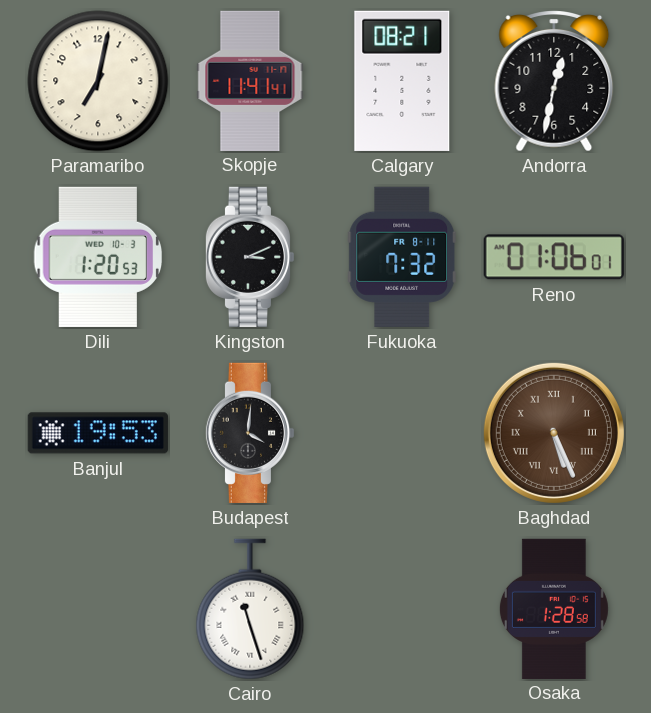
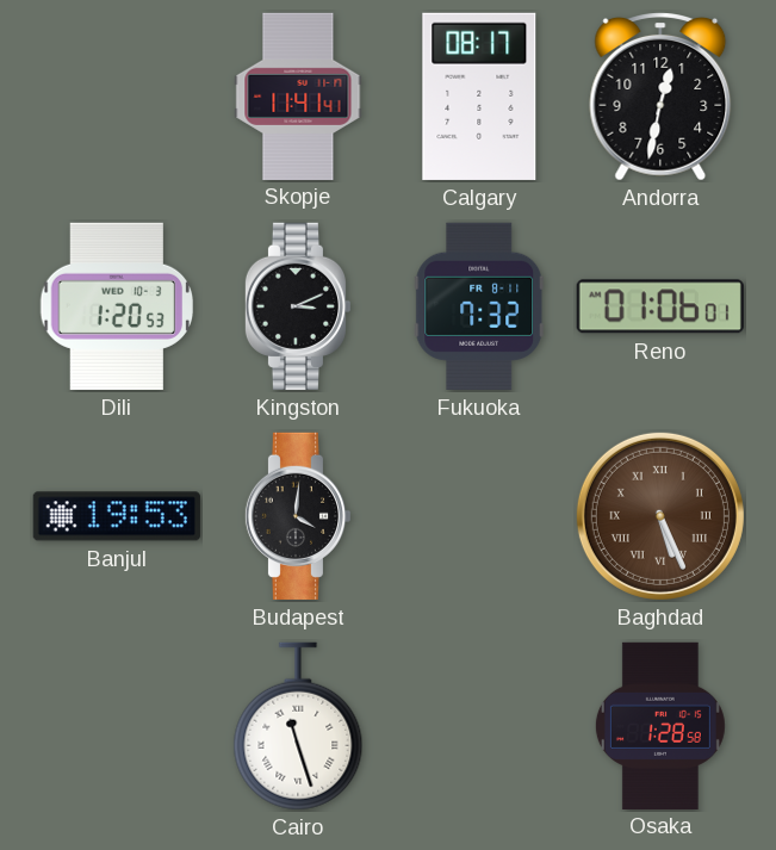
Paramaribo: 7:02 -> none (98, 81)
Calgary: 08:21 -> 08:17 (479, 97)
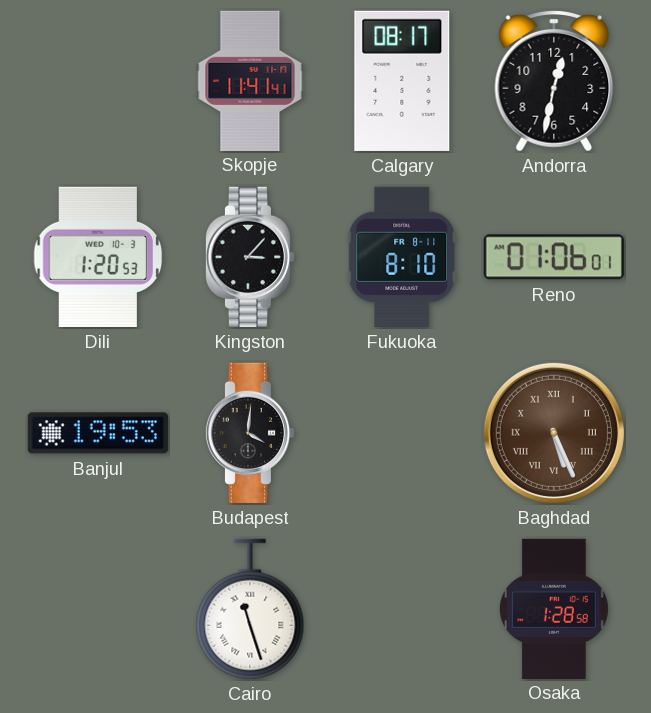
Kingston: 3:11 -> 3:07 (250, 257)
Fukuoka: 7:32 -> 8:10 (402, 257)
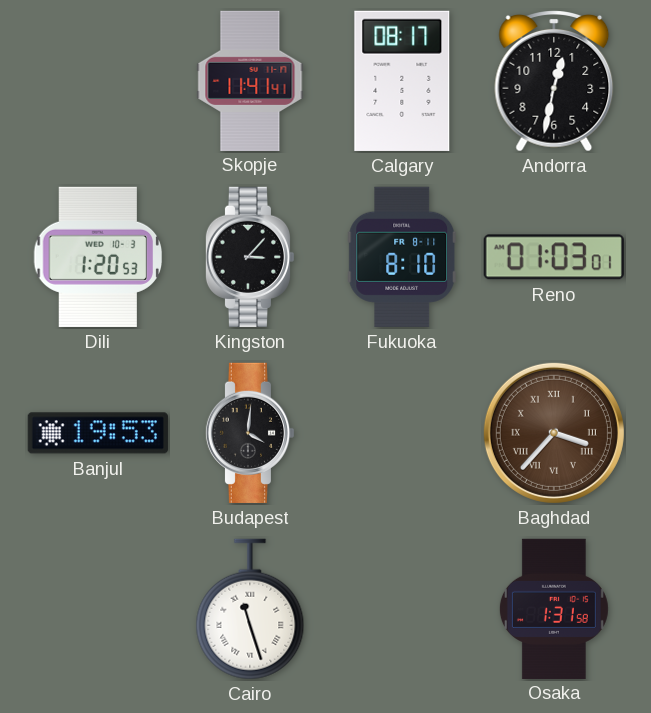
Reno: 01:06 -> 01:03 (554, 257)
Baghdad: 5:26 -> 3:37 (554, 433)
Osaka: 1:28 -> 1:31 (554, 608)
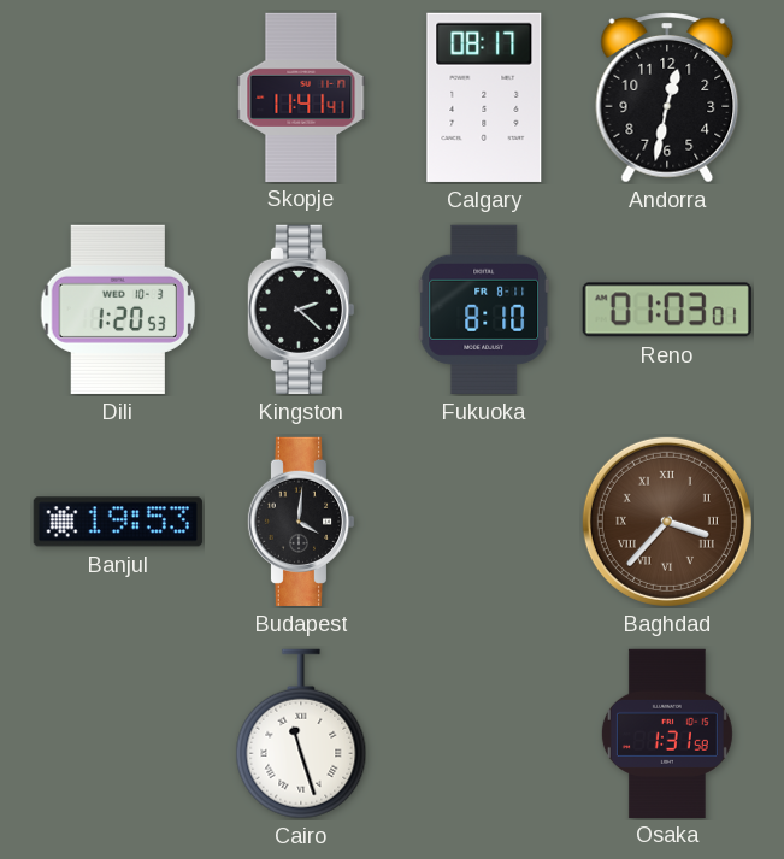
Kingston: 3:07 -> 2:22 (301, 310)
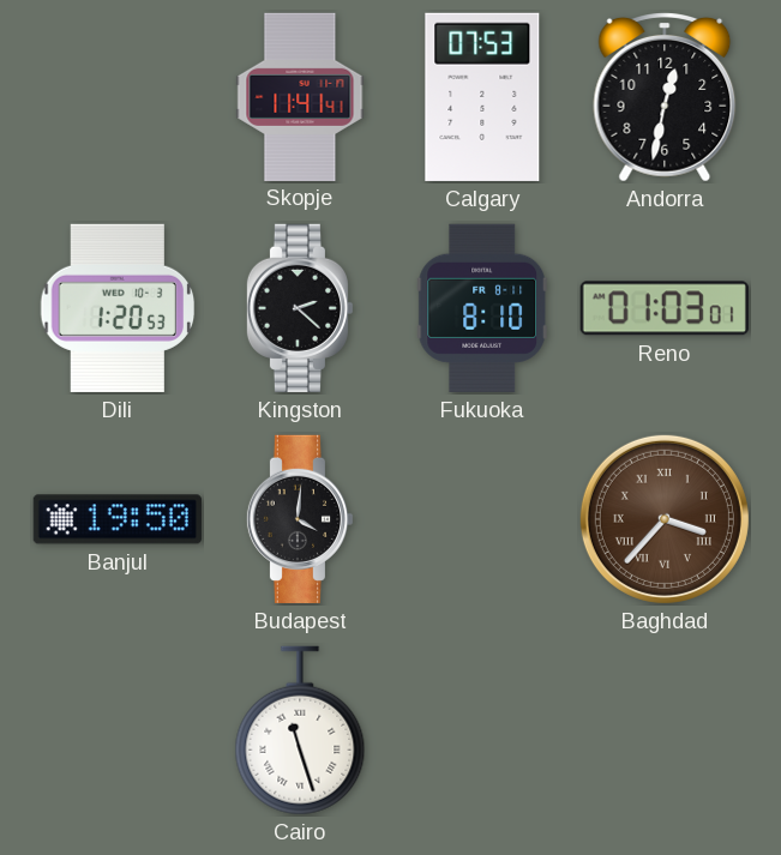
Calgary: 08:17 -> 07:53 (482, 97)
Banjul: 19:53 -> 19:50 (118, 519)
Osaka: 1:31 -> none (667, 732)
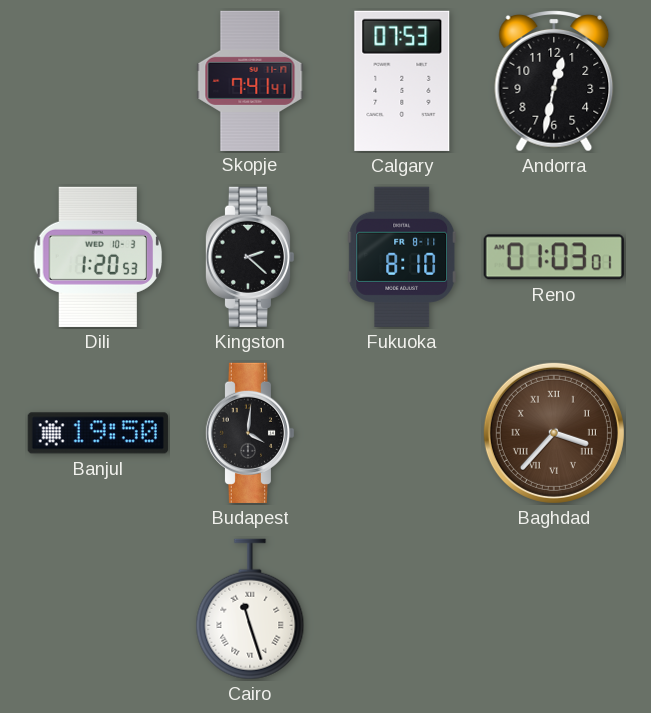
Skopje: 11:41 -> 7:41 (250, 80)
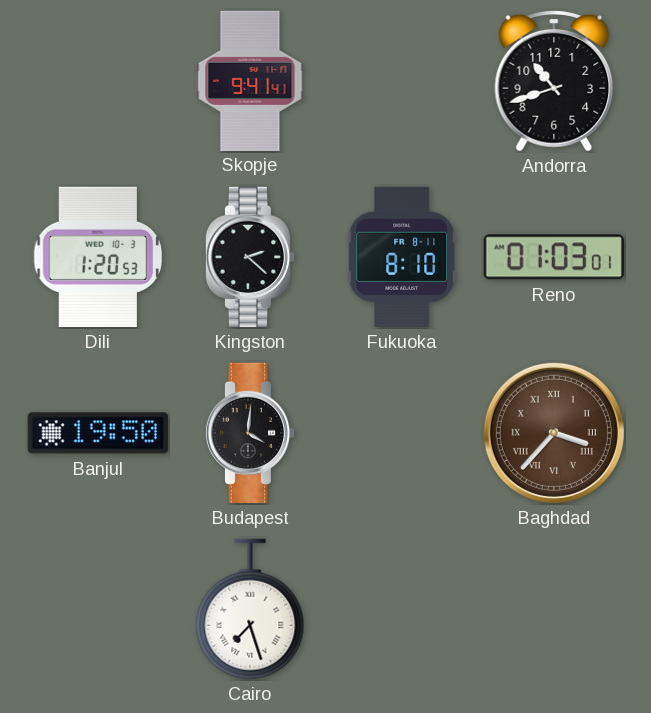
Skopje: 7:41 -> 9:41 (250, 80)
Calgary: 07:53 -> none (402, 81)
Andorra: 12:32 -> 10:42 (554, 82)
Cairo: 11:27 -> 7:27 (250, 609)
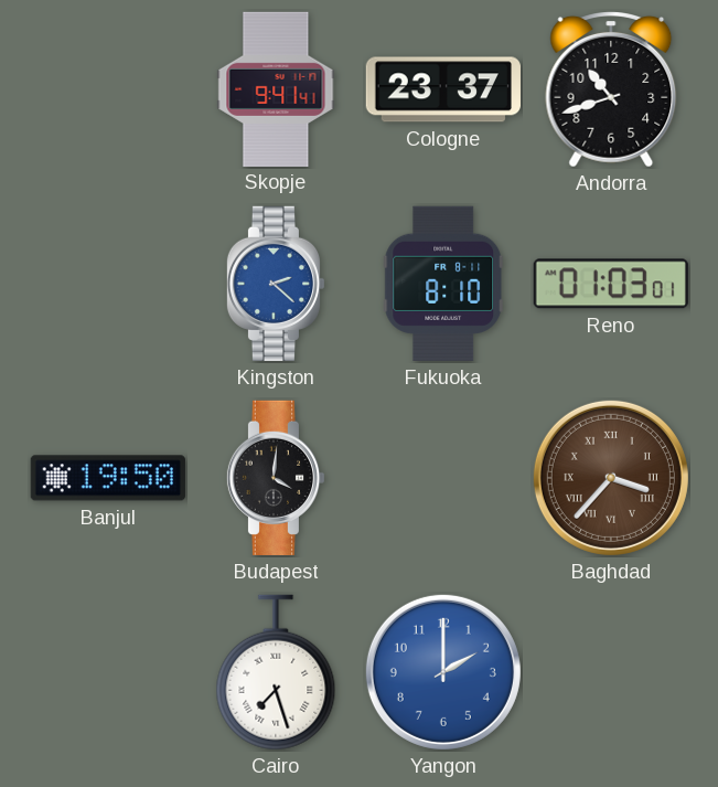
Cologne: none -> 23:37 (443, 89)
Dili: 1:20 -> none (98, 257)
Kingston dial: black -> blue (276, 284)
Yangon: none -> 2:00 (443, 672)
